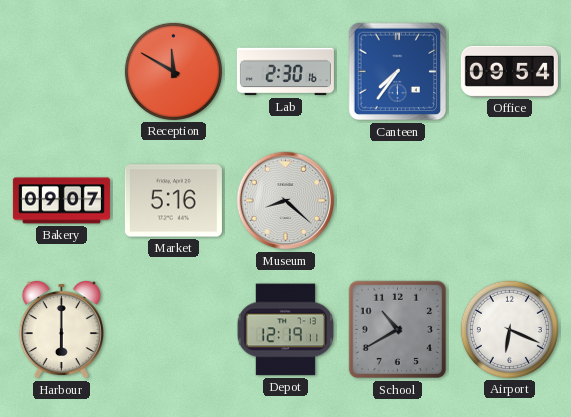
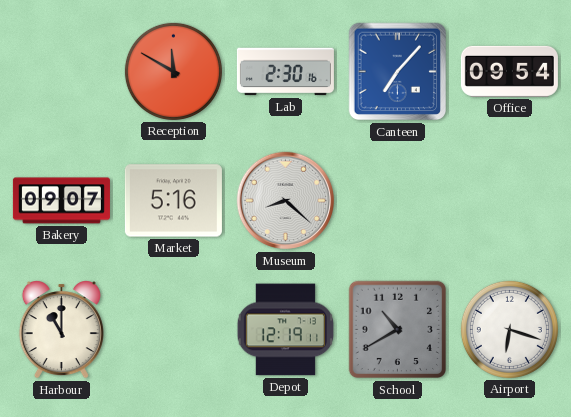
Canteen: 7:36 -> 7:07 (398, 72)
Harbour: 6:00 -> 11:00 (61, 330)
Airport: 6:19 -> 6:18 (509, 329)
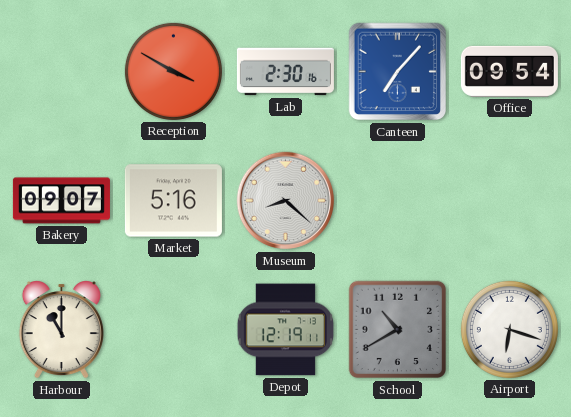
Reception: 11:50 -> 3:50 (173, 71)
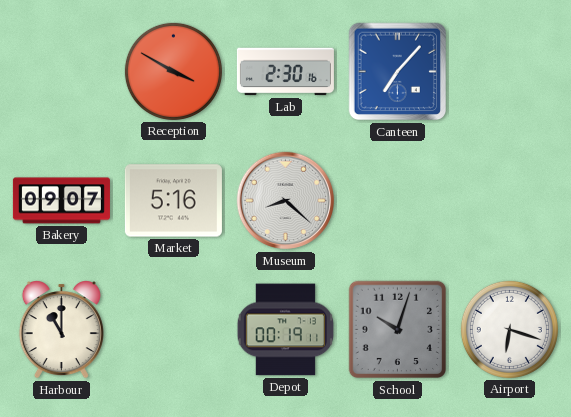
Office: 09:54 -> none (509, 71)
Depot: 12:19 -> 00:19 (285, 330)
School: 10:40 -> 10:03 (398, 330)
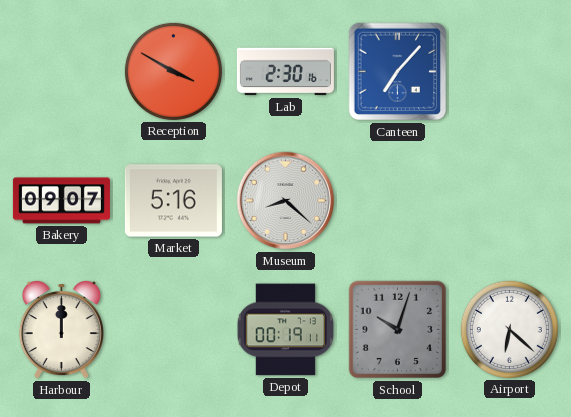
Harbour: 11:00 -> 12:00 (61, 330)
Airport: 6:18 -> 6:22 (509, 329)
